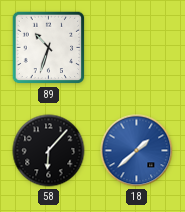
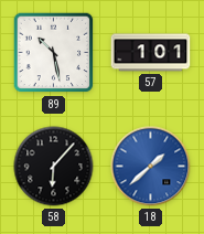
89: 10:33 -> 10:28 (54, 53)
57: none -> 1:01 (151, 53)
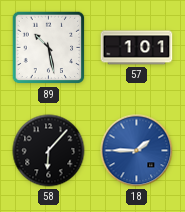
18: 1:38 -> 1:45 (137, 151)
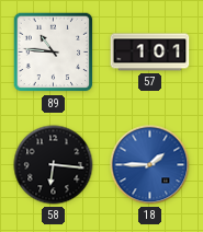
89: 10:28 -> 10:46 (54, 53)
58: 6:07 -> 6:16 (54, 165)
